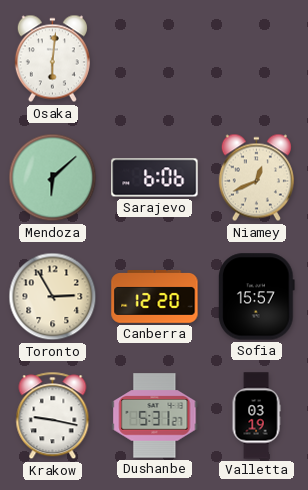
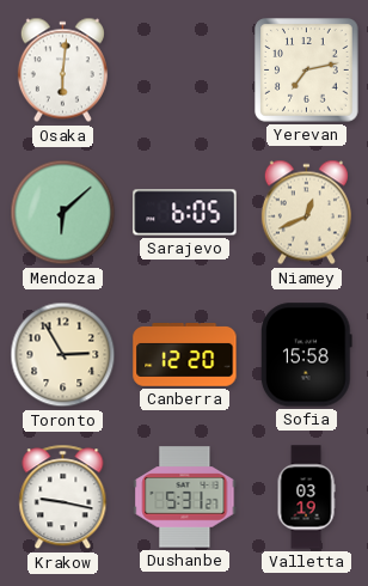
Yerevan: none -> 7:13 (307, 71)
Sarajevo: 6:06 -> 6:05 (185, 213)
Sofia: 15:57 -> 15:58 (307, 355)
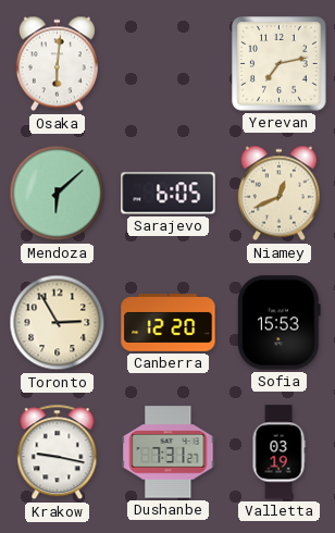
Sofia: 15:58 -> 15:53 (280, 323)
Dushanbe: 5:31 -> 7:31 (169, 453)
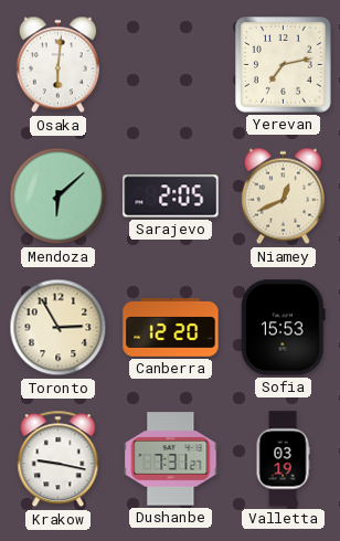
Sarajevo: 6:05 -> 2:05 (171, 197)
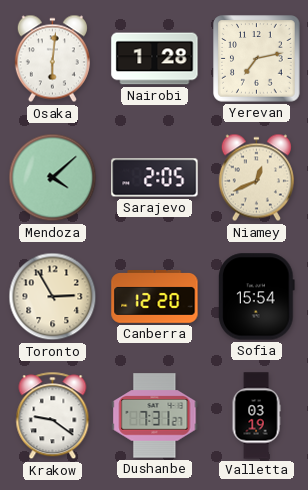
Nairobi: none -> 1:28 (155, 59)
Mendoza: 6:08 -> 4:08 (53, 178)
Sofia: 15:53 -> 15:54 (257, 297)
Krakow: 9:17 -> 9:21 (53, 416)
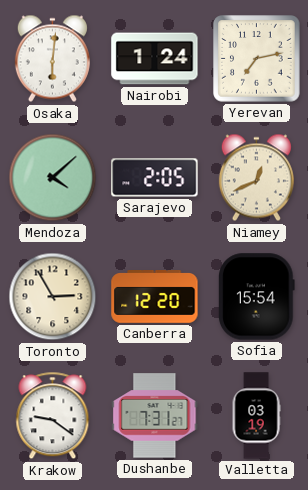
Nairobi: 1:28 -> 1:24 (155, 59)
